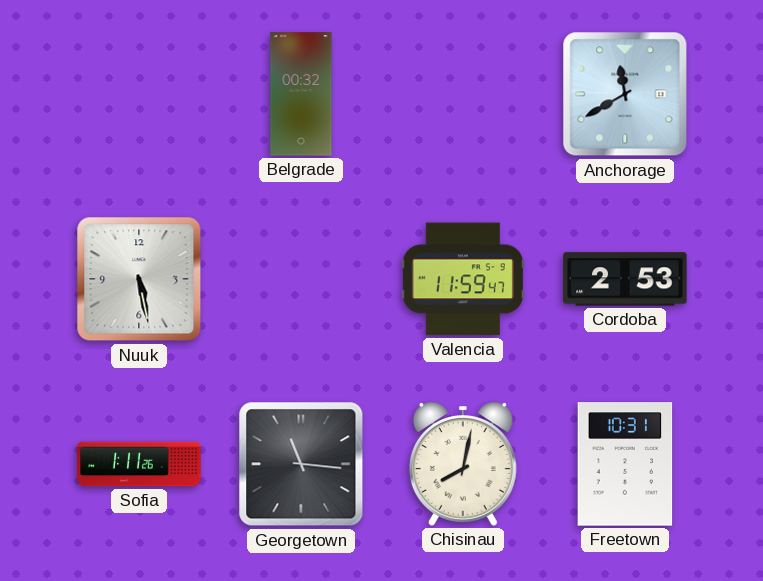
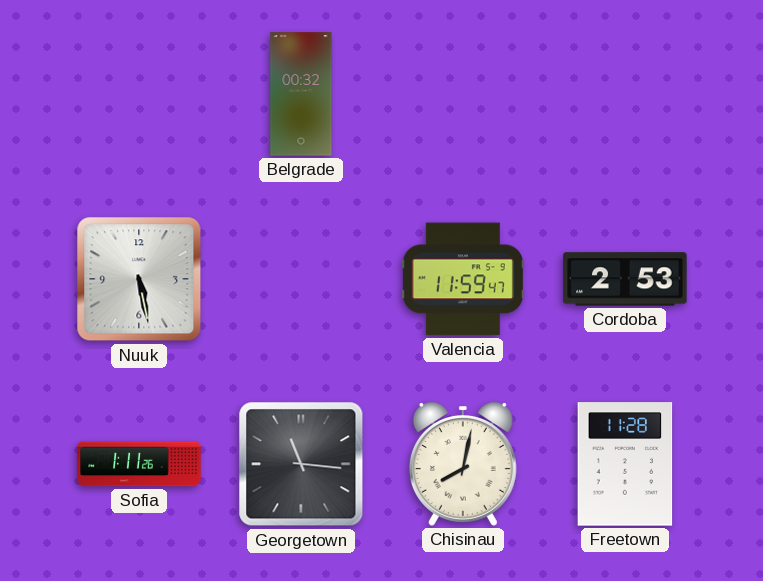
Anchorage: 11:40 -> none (625, 94)
Freetown: 10:31 -> 11:28 (625, 464)
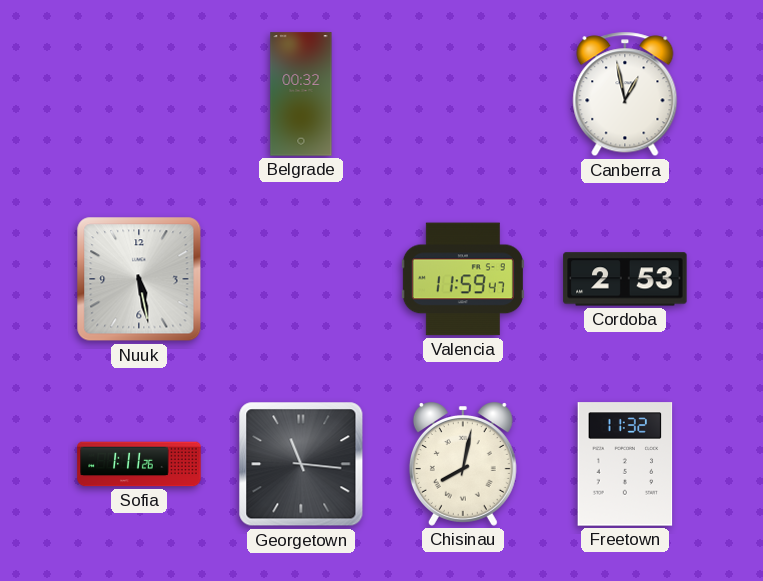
Canberra: none -> 12:58 (625, 94)
Freetown: 11:28 -> 11:32 (625, 464)
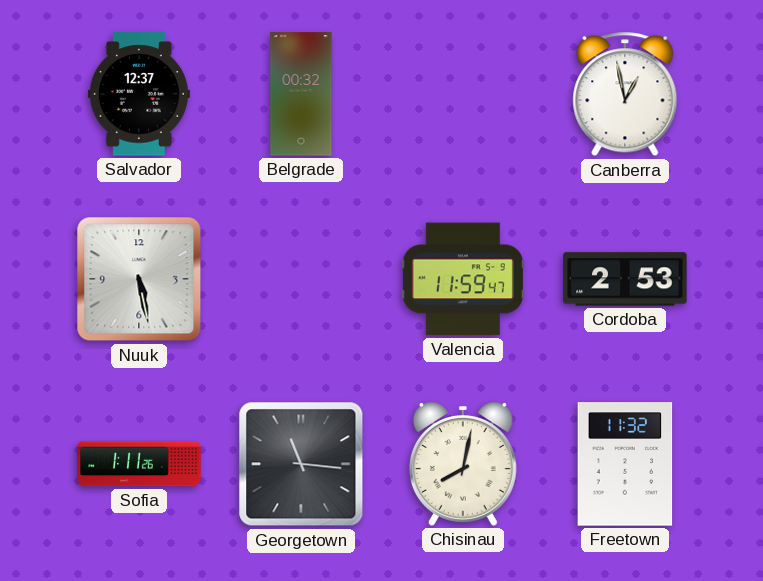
Salvador: none -> 12:37 (139, 94)
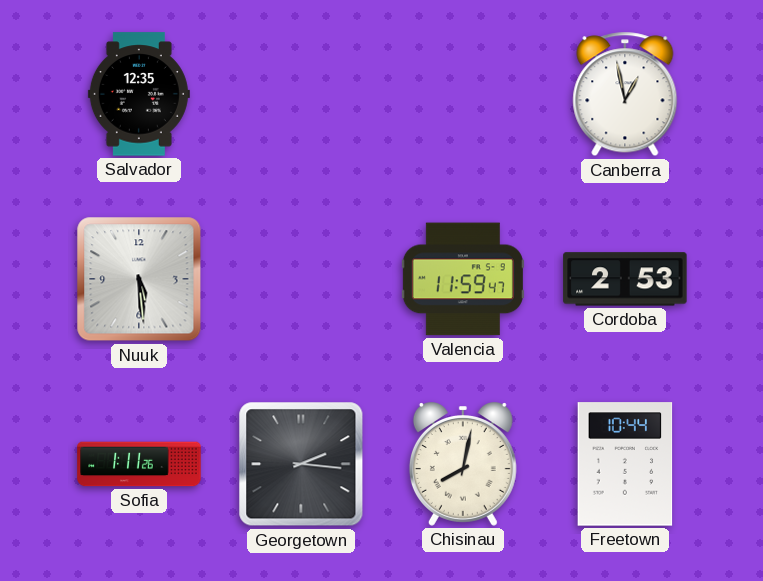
Salvador: 12:37 -> 12:35 (139, 94)
Belgrade: 00:32 -> none (301, 94)
Nuuk: 5:28 -> 5:29 (139, 279)
Georgetown: 11:16 -> 2:16 (301, 464)
Freetown: 11:32 -> 10:44 (625, 464)
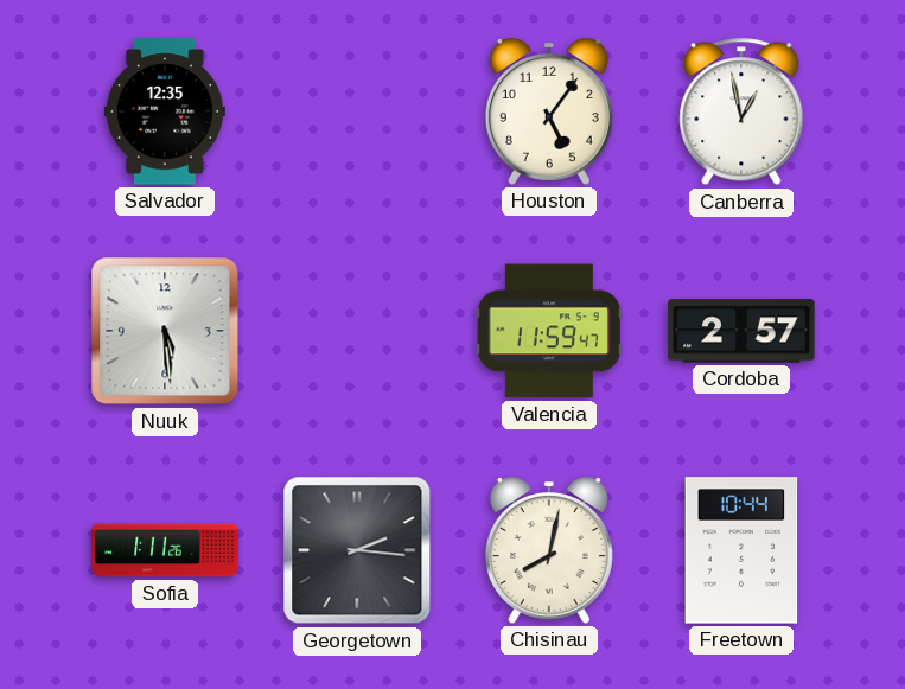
Houston: none -> 5:06 (549, 111)
Cordoba: 2:53 -> 2:57 (741, 331)
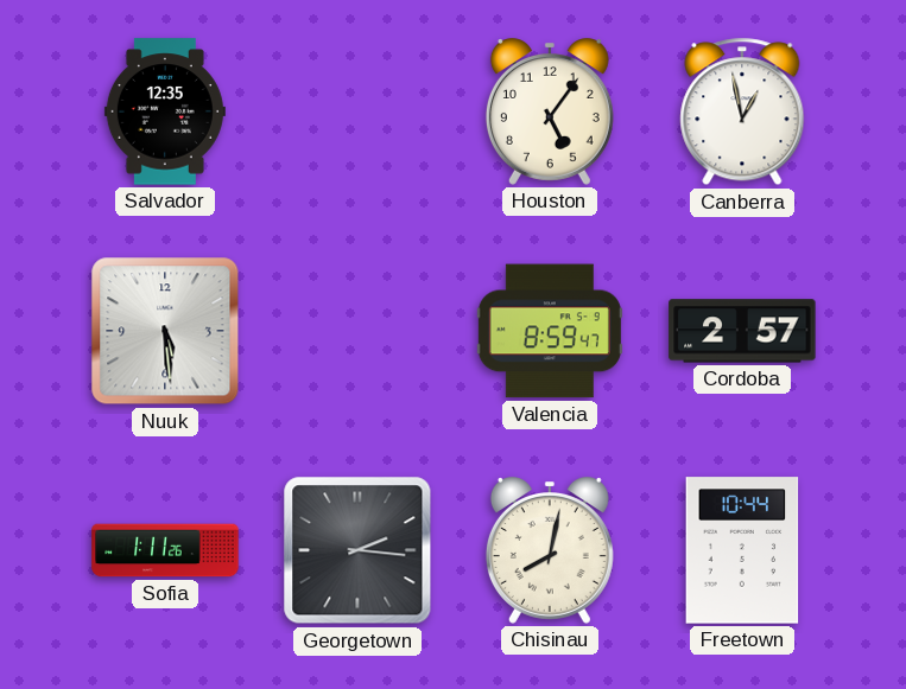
Valencia: 11:59 -> 8:59 (550, 331)
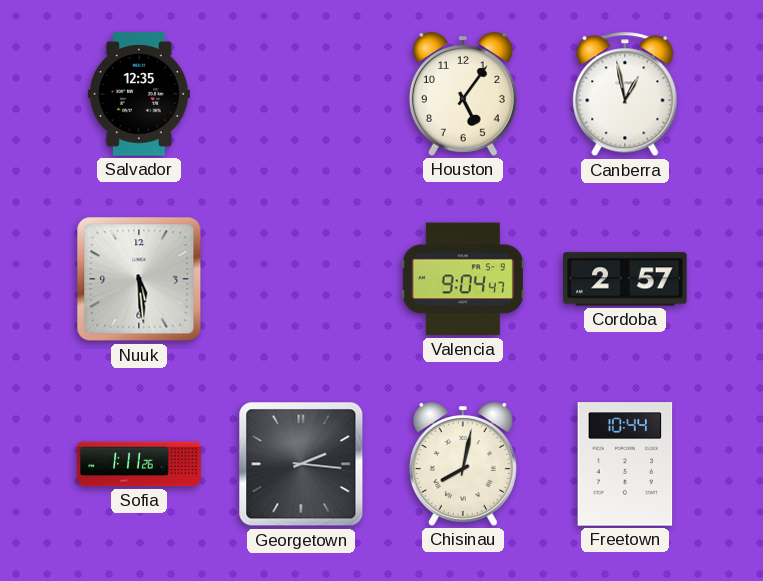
Valencia: 8:59 -> 9:04 (463, 279)
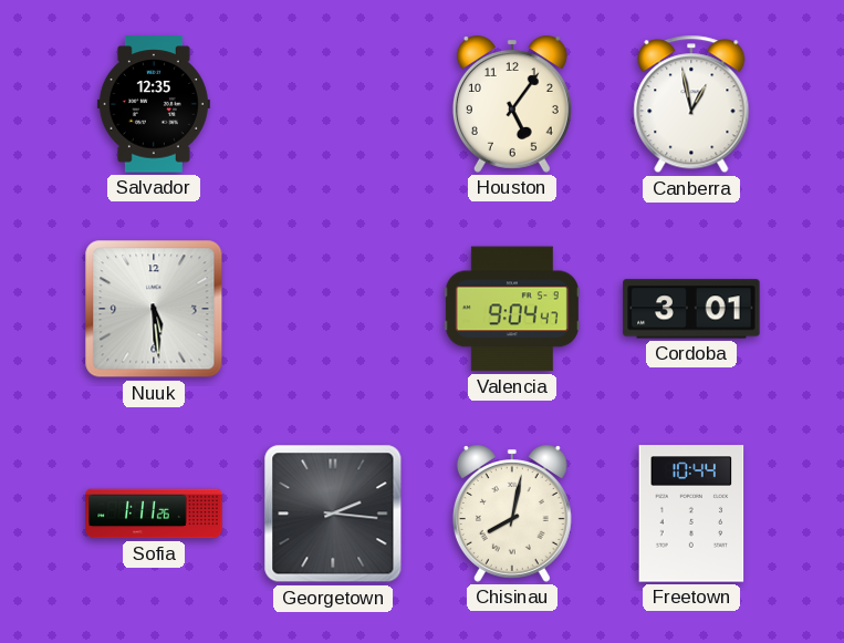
Cordoba: 2:57 -> 3:01 (691, 309)
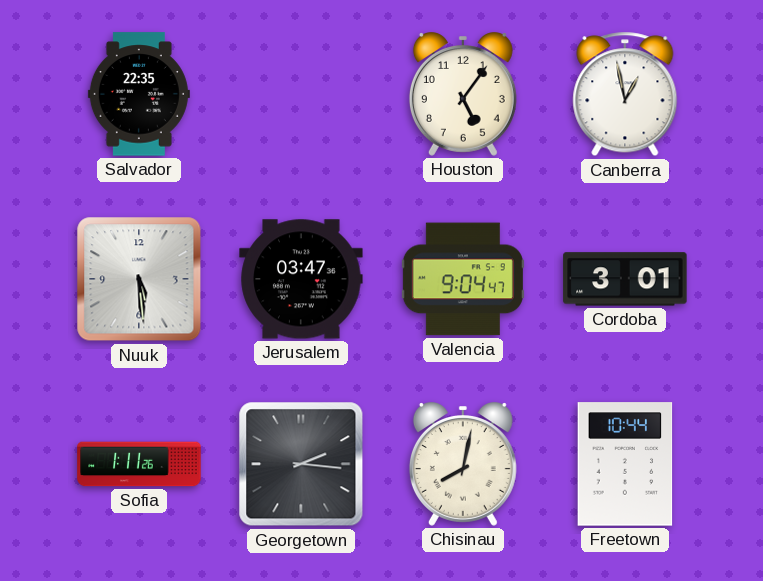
Salvador: 12:35 -> 22:35 (139, 94)
Jerusalem: none -> 03:47 (301, 279)
